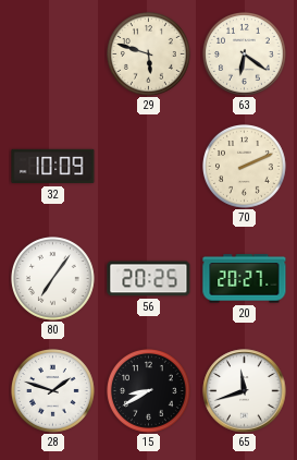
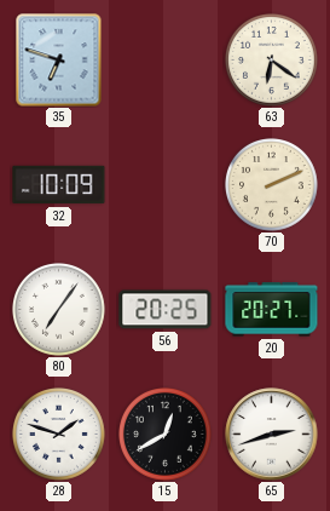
35: none -> 6:48 (59, 61)
29: 5:48 -> none (149, 55)
15: 8:40 -> 12:40 (166, 435)
65: 11:42 -> 2:42 (272, 435)
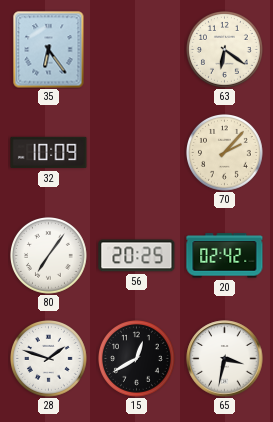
35: 6:48 -> 6:24 (49, 50)
70: 2:11 -> 2:07 (225, 153)
20: 20:27 -> 02:42 (225, 256)
65: 2:42 -> 3:32 (225, 359)
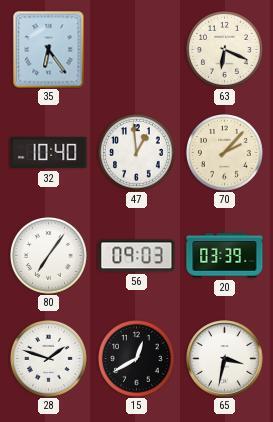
63: 6:21 -> 6:19 (225, 50)
32: 10:09 -> 10:40 (49, 153)
47: none -> 12:59 (137, 153)
56: 20:25 -> 09:03 (137, 256)
20: 02:42 -> 03:39 (225, 256)
